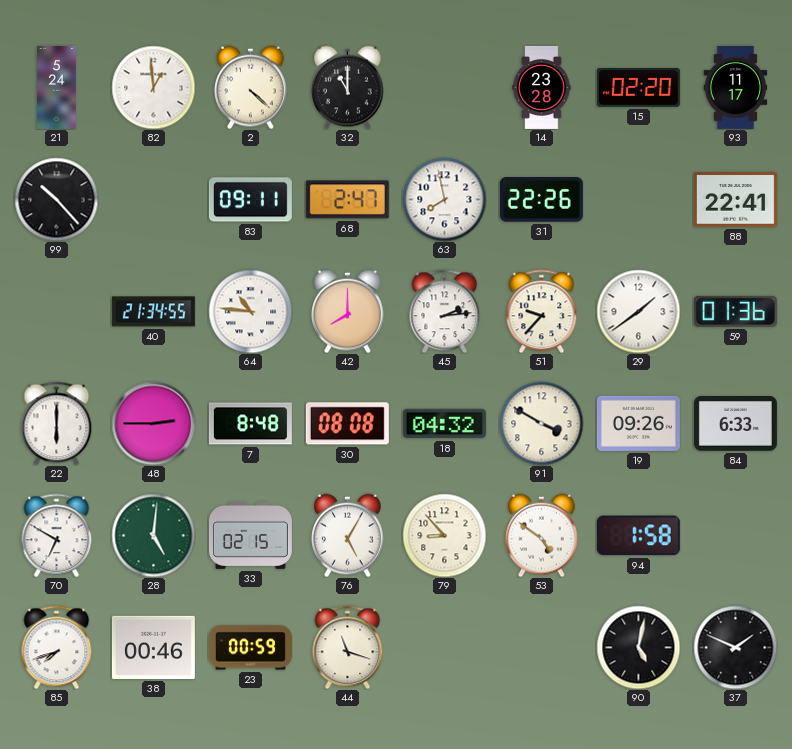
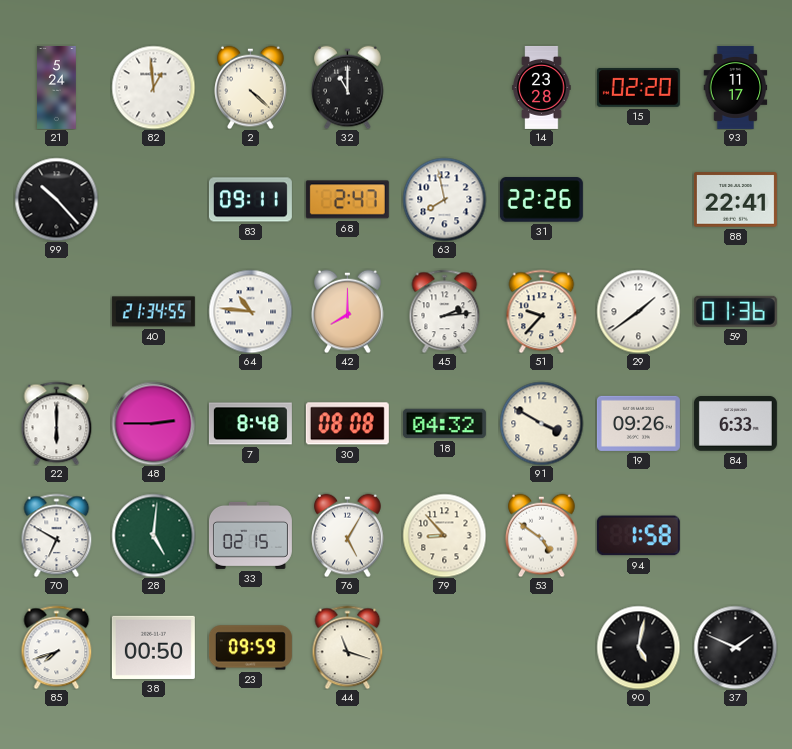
38: 00:46 -> 00:50 (153, 647)
23: 00:59 -> 09:59 (250, 648)
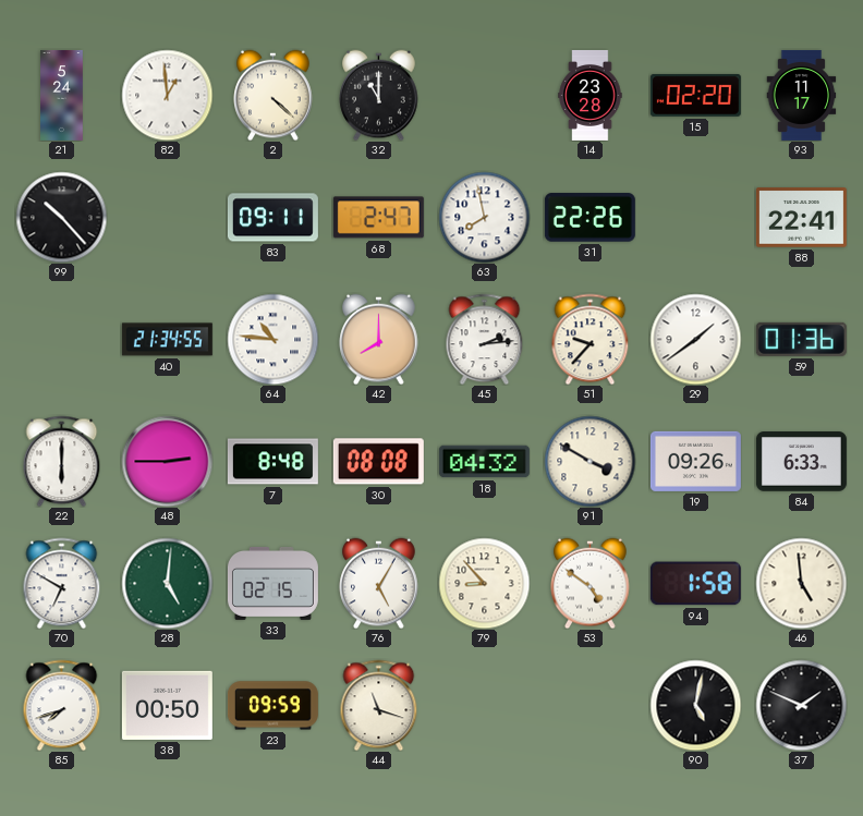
46: none -> 4:59 (801, 583)
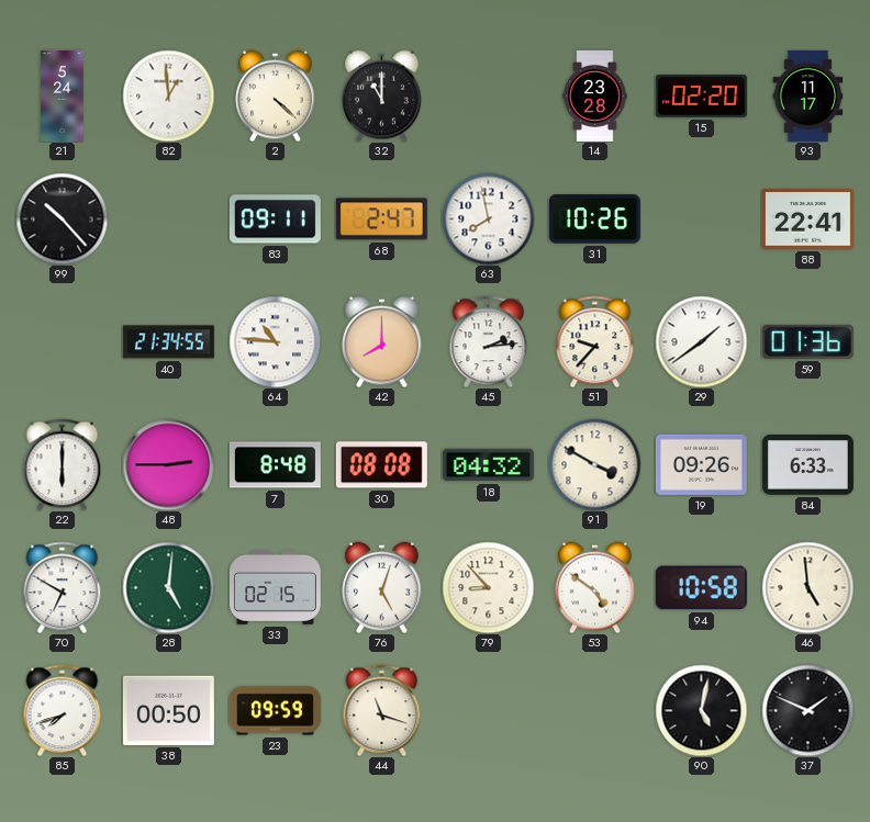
31: 22:26 -> 10:26 (594, 219)
76: 5:05 -> 5:03 (382, 587)
94: 1:58 -> 10:58 (701, 588)
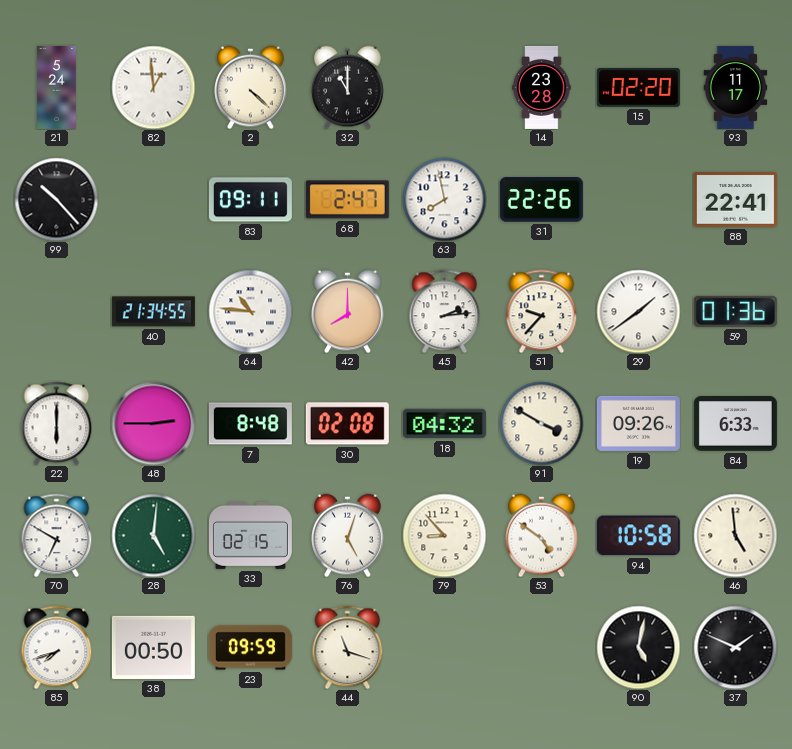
31: 10:26 -> 22:26 (541, 200)
30: 08:08 -> 02:08 (347, 424)
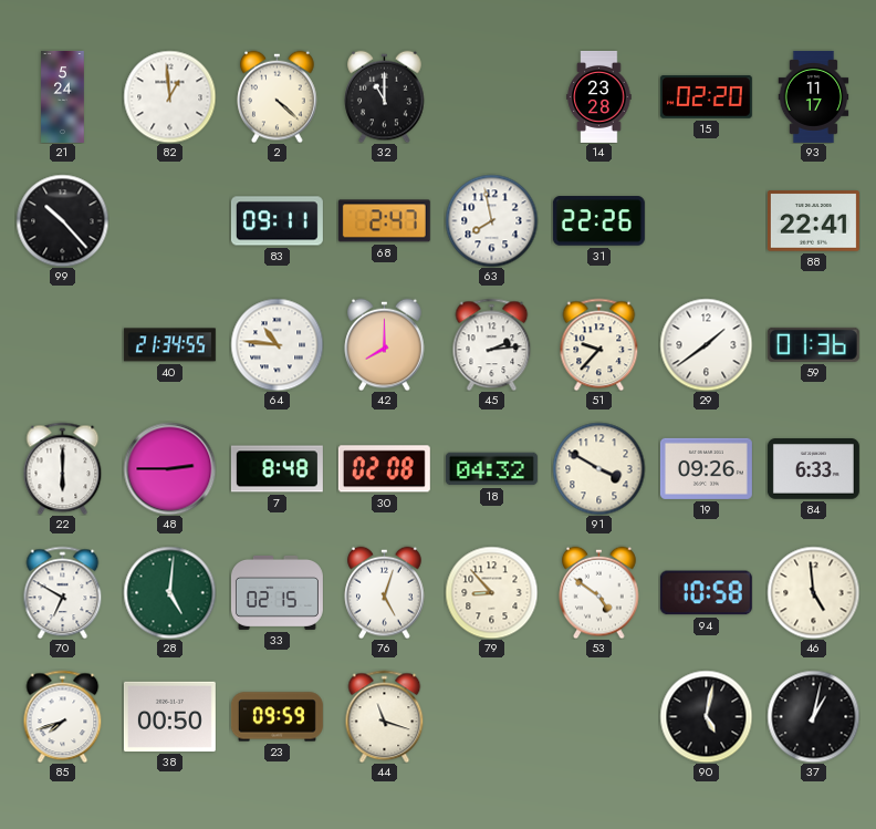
37: 1:49 -> 1:02 (813, 716)
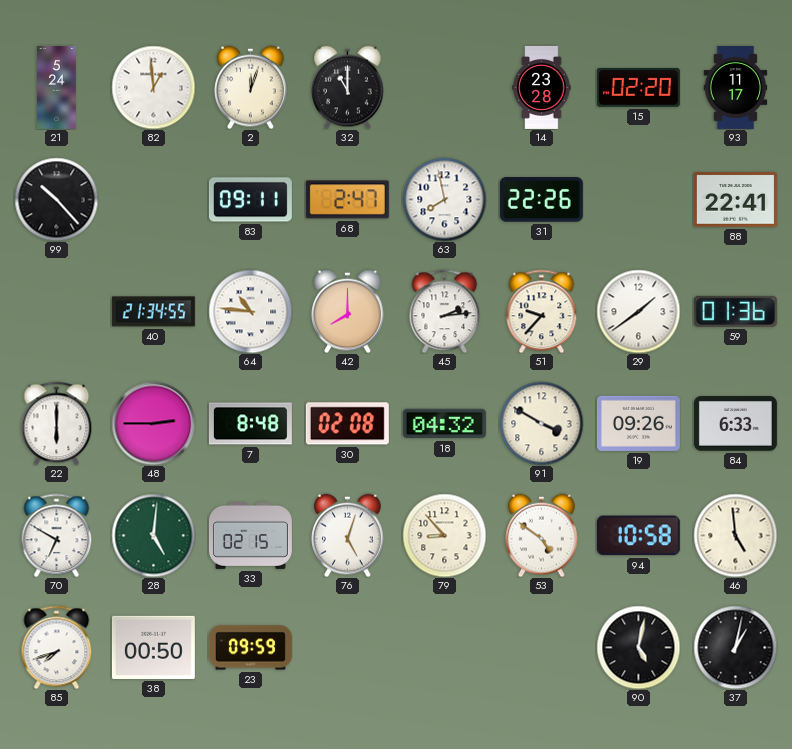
2: 4:22 -> 12:03 (251, 87)
44: 11:18 -> none (385, 716)
